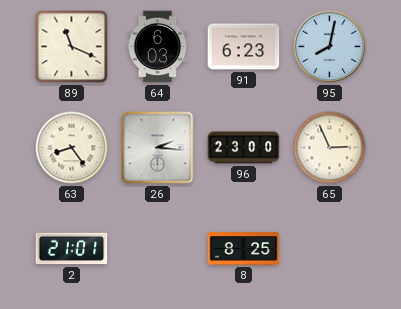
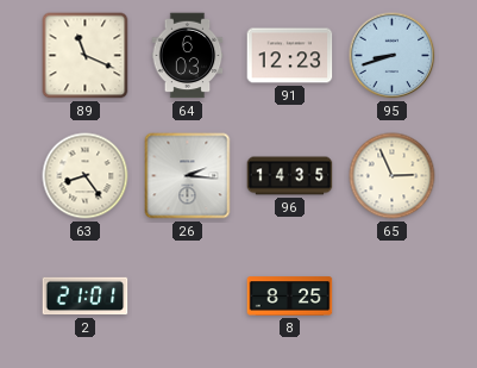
91: 6:23 -> 12:23 (290, 56)
95: 8:02 -> 8:42 (393, 56)
96: 23:00 -> 14:35 (290, 176)
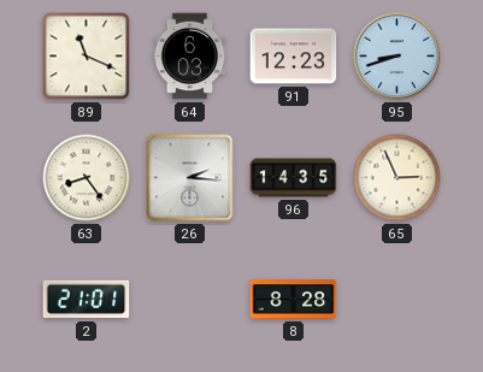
8: 8:25 -> 8:28 (294, 300)
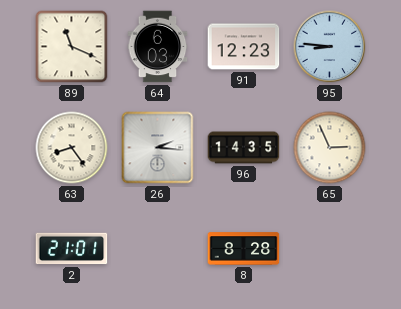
95: 8:42 -> 8:46 (330, 47)
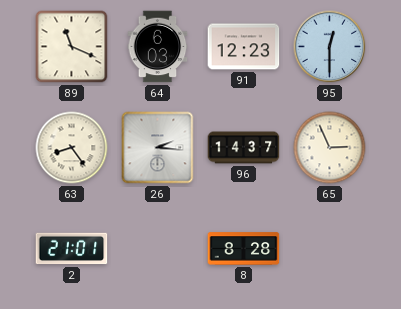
95: 8:46 -> 12:30 (330, 47)
96: 14:35 -> 14:37 (244, 148)
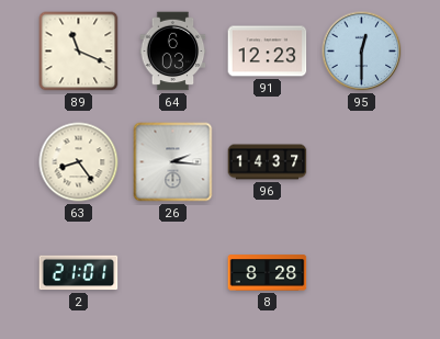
65: 2:56 -> none (330, 148)
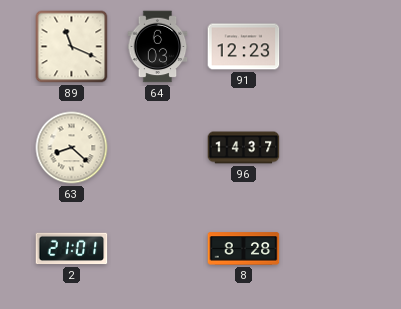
95: 12:30 -> none (362, 52)
63: 8:24 -> 8:22 (72, 148)
26: 2:16 -> none (173, 162)
